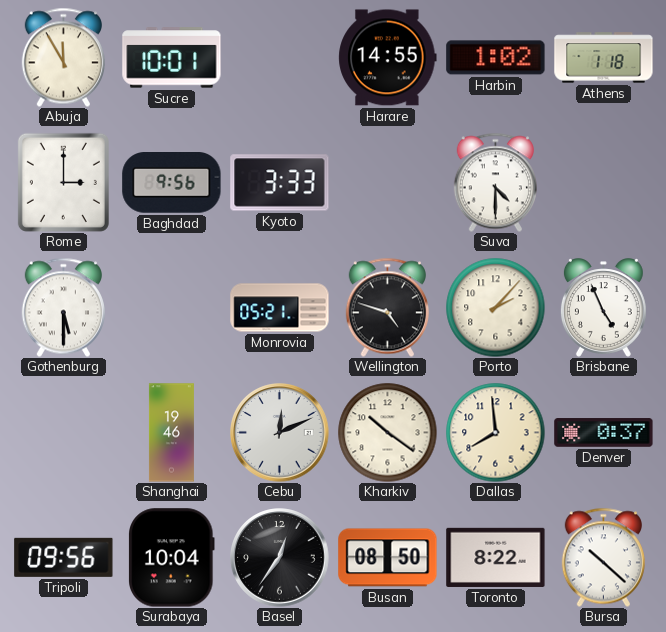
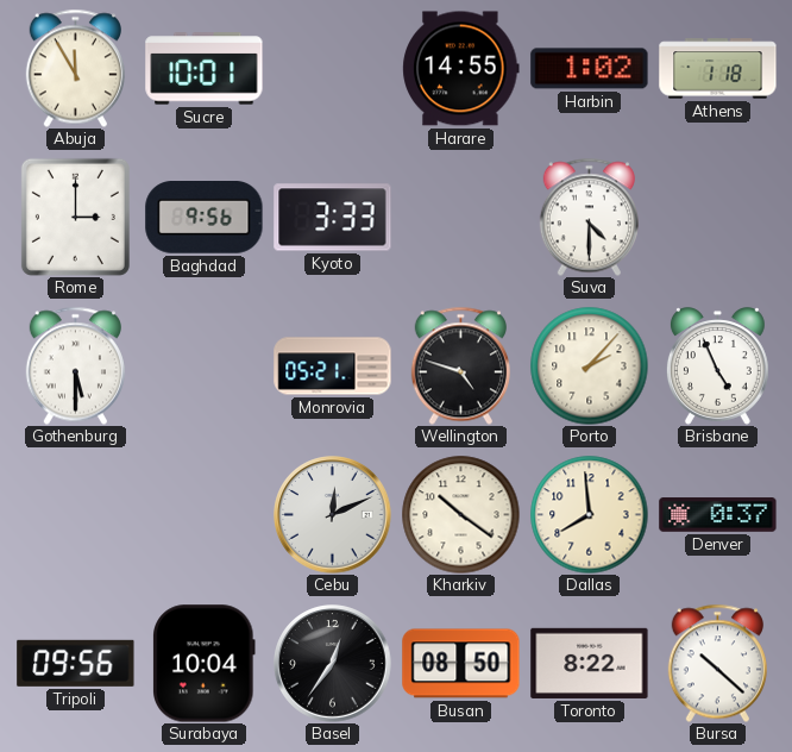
Shanghai: 19:46 -> none (171, 433)
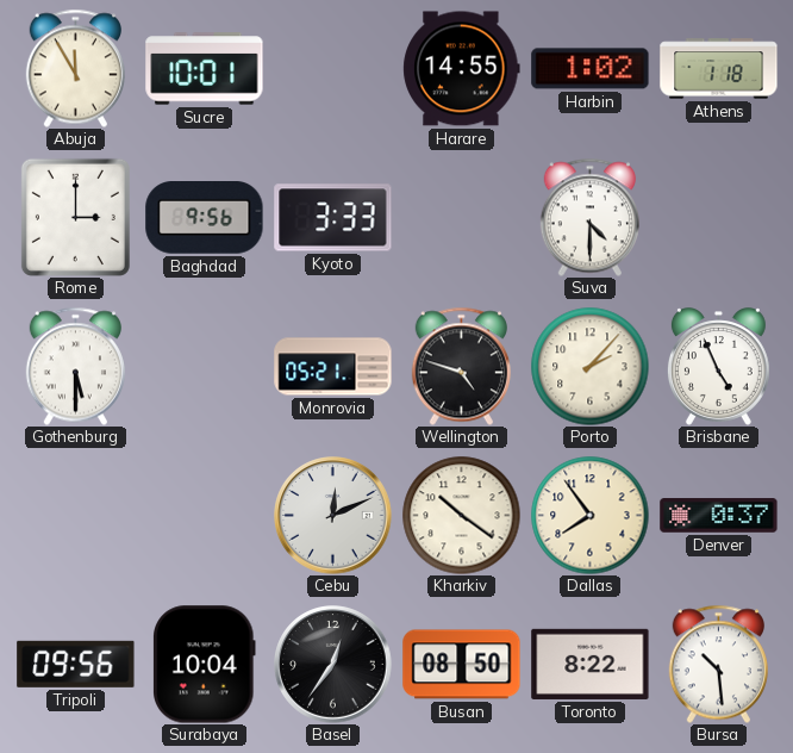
Dallas: 7:59 -> 7:54 (591, 516)
Bursa: 10:22 -> 10:29 (718, 664)
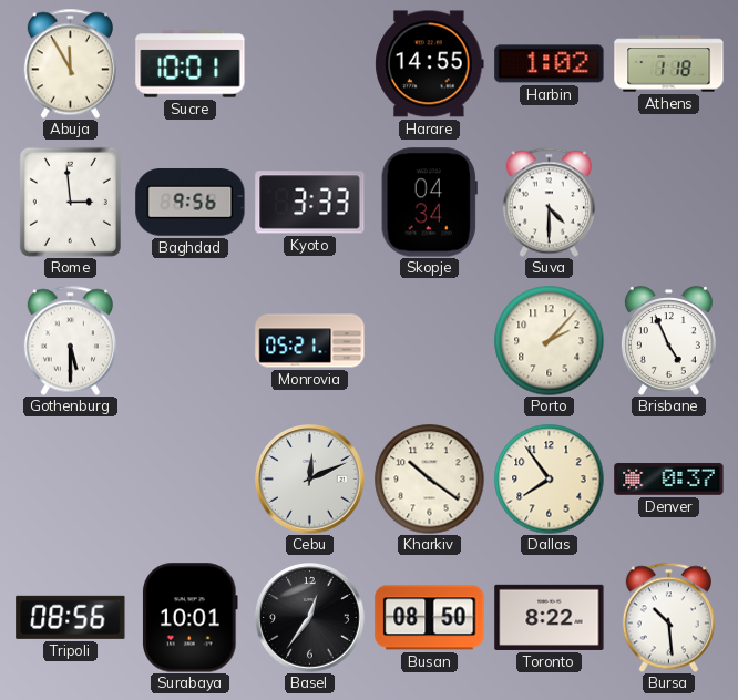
Rome: 3:00 -> 2:59 (70, 202)
Skopje: none -> 04:34 (429, 203)
Wellington: 4:48 -> none (461, 366)
Tripoli: 09:56 -> 08:56 (71, 617)
Surabaya: 10:04 -> 10:01 (191, 618)
